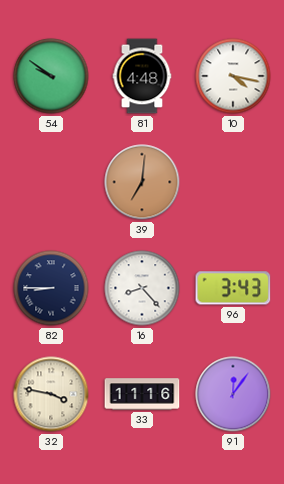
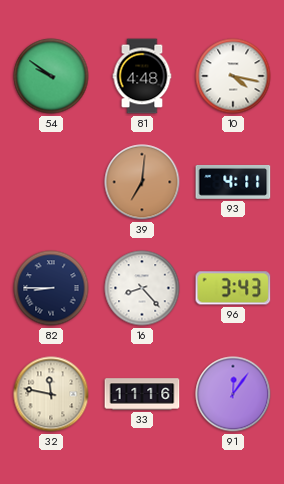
93: none -> 4:11 (233, 182)
32: 3:47 -> 11:47 (51, 394)
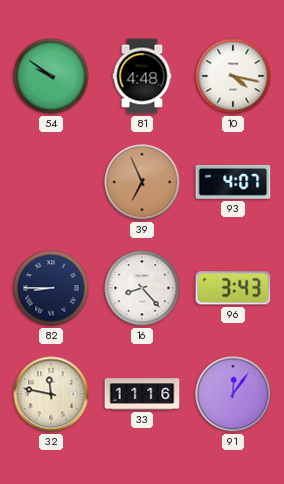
39: 7:01 -> 6:56 (142, 182)
93: 4:11 -> 4:07 (233, 182)
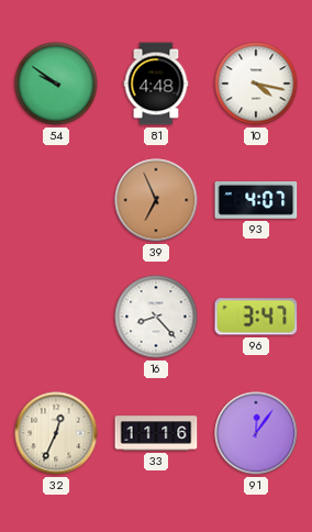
82: 8:45 -> none (51, 288)
96: 3:43 -> 3:47 (256, 317)
32: 11:47 -> 12:34 (56, 433)
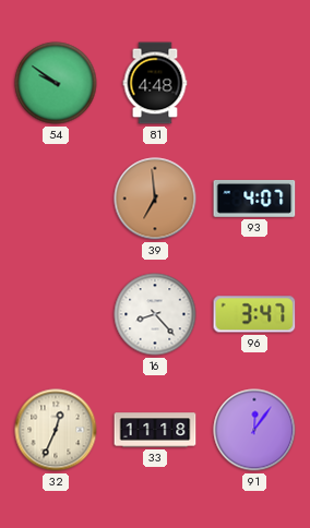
10: 4:17 -> none (256, 84)
39: 6:56 -> 6:59 (155, 199)
33: 11:16 -> 11:18 (155, 430)
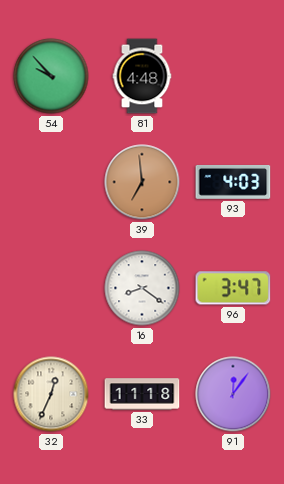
54: 9:51 -> 9:53 (51, 76)
93: 4:07 -> 4:03 (233, 182)
16: 8:23 -> 8:21 (142, 288)
